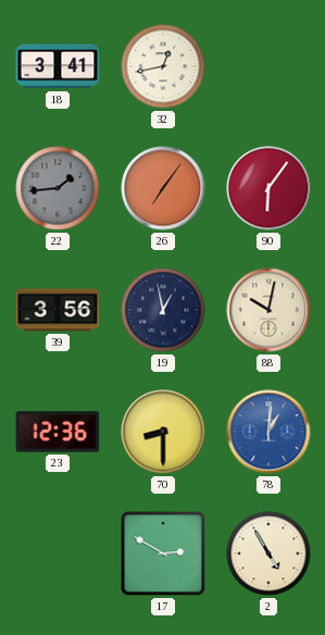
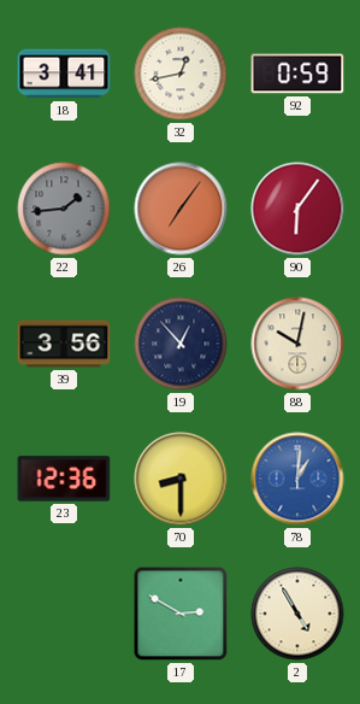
92: none -> 0:59 (297, 74)
19: 12:58 -> 12:53 (181, 344)
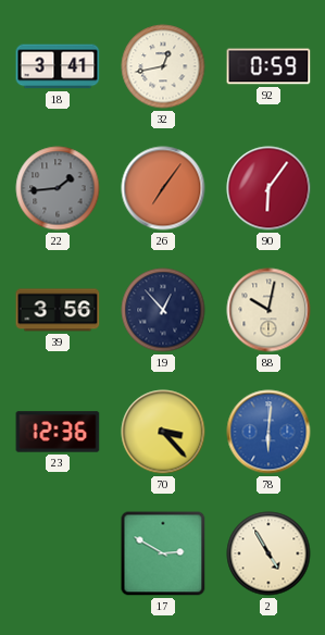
70: 8:30 -> 3:23 (163, 432)
78: 1:01 -> 6:01 (268, 432)
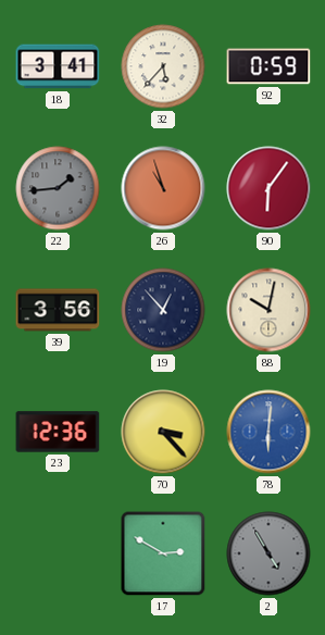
32: 12:43 -> 5:37 (163, 66)
26: 7:06 -> 10:57 (163, 188)
2 dial: cream -> grey (268, 553)
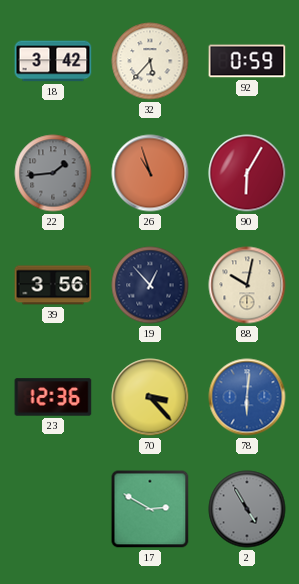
18: 3:41 -> 3:42 (53, 61)
90: 6:06 -> 6:05 (247, 173)
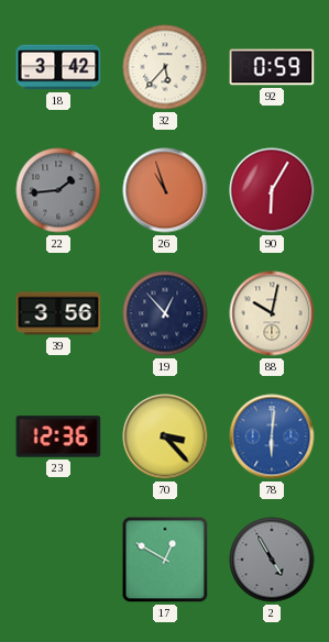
17: 2:50 -> 12:50 (165, 560)
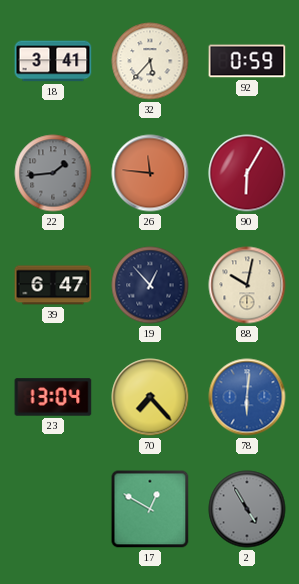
18: 3:42 -> 3:41 (53, 61)
26: 10:57 -> 11:46 (150, 173)
39: 3:56 -> 6:47 (53, 285)
23: 12:36 -> 13:04 (53, 397)
70: 3:23 -> 7:23 (150, 397)
